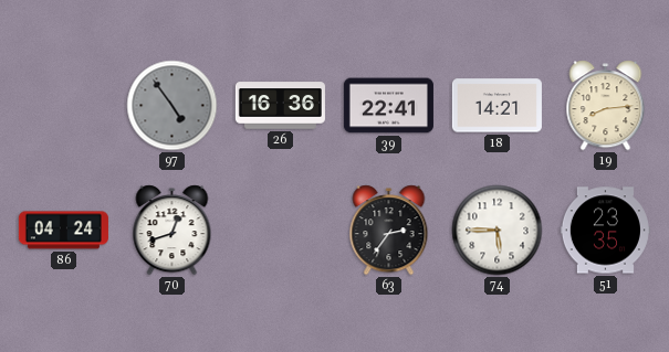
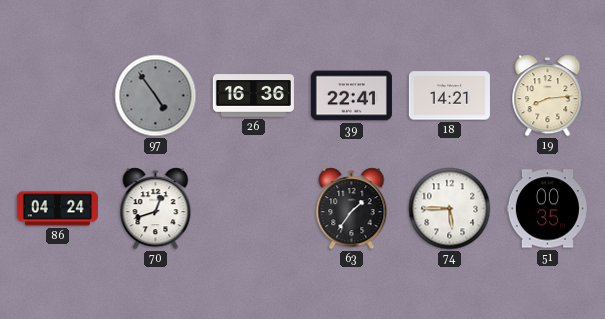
63: 2:36 -> 1:36 (352, 209)
51: 23:35 -> 00:35 (547, 209)
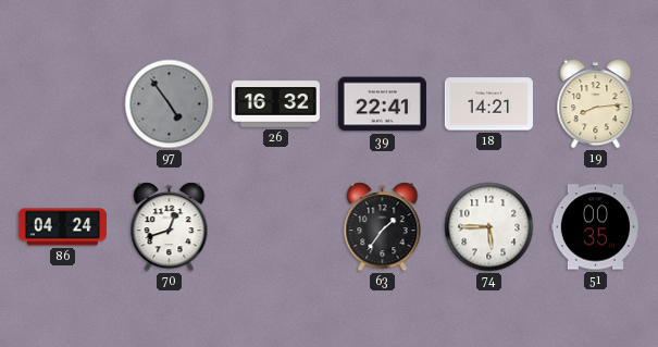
26: 16:36 -> 16:32 (275, 104)
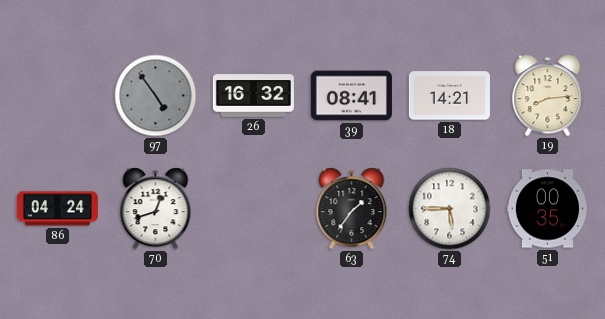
39: 22:41 -> 08:41 (351, 96)
